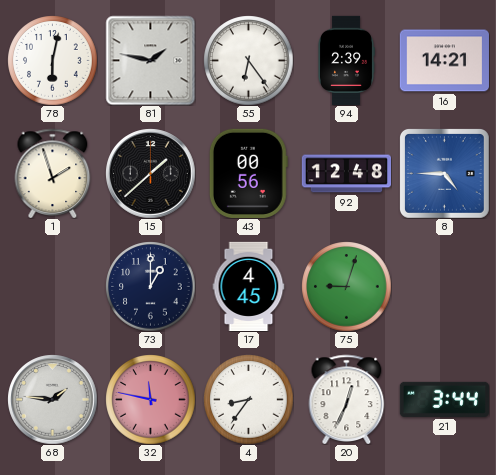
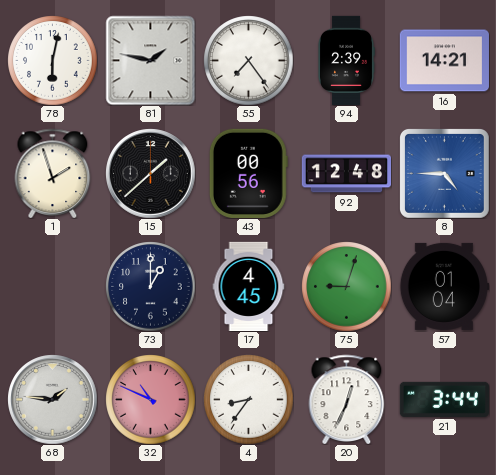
55: 6:24 -> 7:24 (248, 60)
57: none -> 01:04 (444, 286)
32: 11:47 -> 10:49 (150, 399)
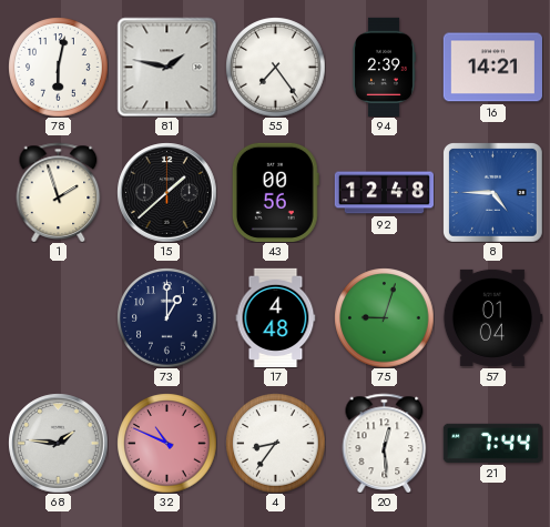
17: 4:45 -> 4:48 (276, 317)
20: 12:34 -> 12:29 (385, 443)
21: 3:44 -> 7:44 (492, 443)
